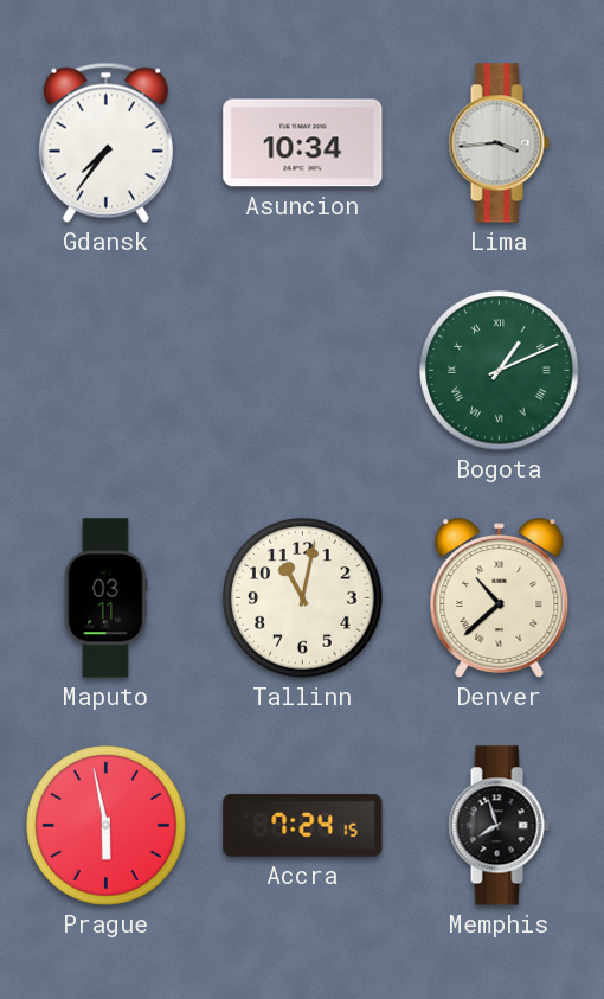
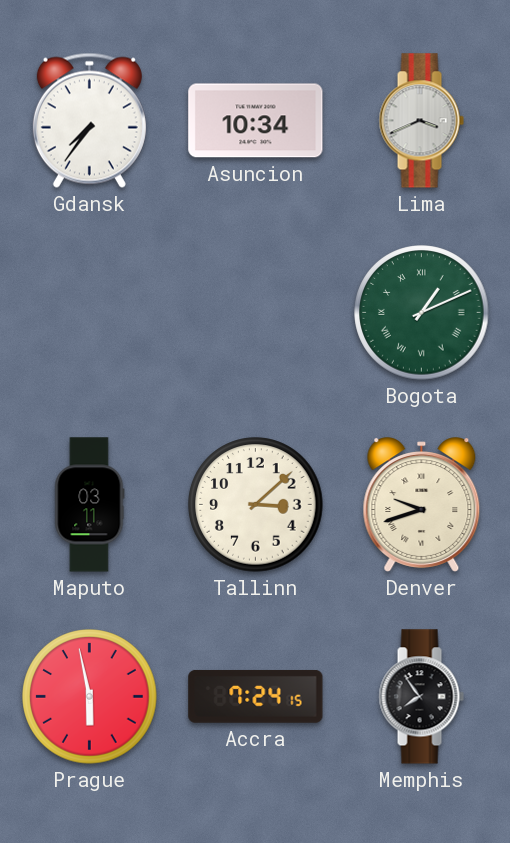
Lima: 3:44 -> 3:41 (421, 121)
Tallinn: 11:02 -> 3:08 (256, 505)
Denver: 10:38 -> 9:42 (422, 505)
Memphis: 7:57 -> 7:54 (421, 697)
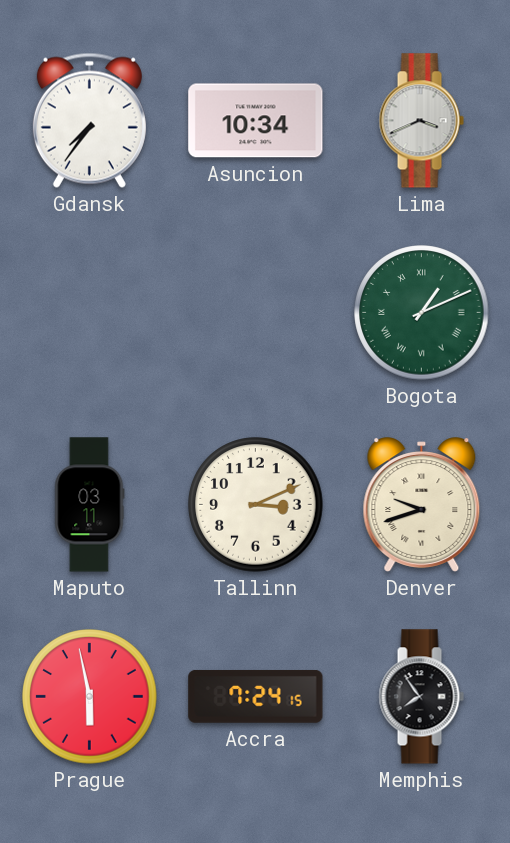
Tallinn: 3:08 -> 3:11 (256, 505)
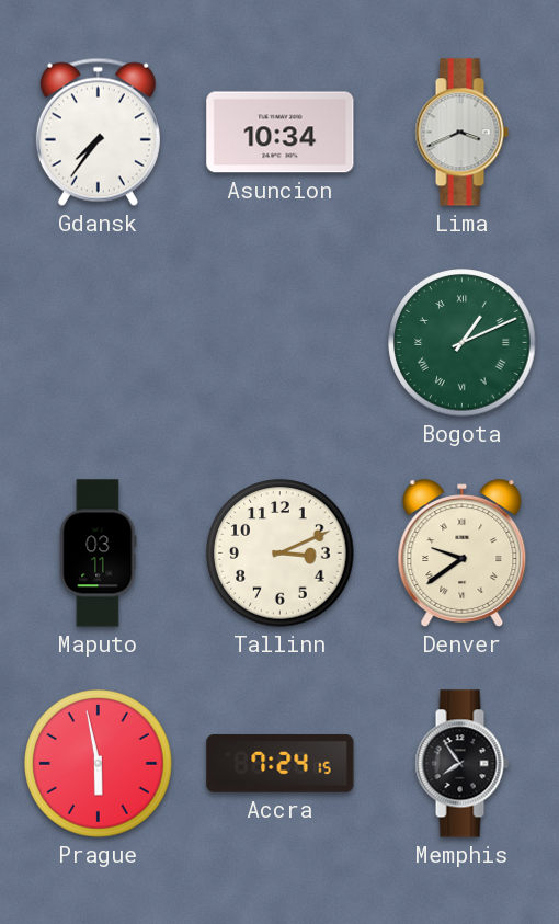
Denver: 9:42 -> 9:39 (463, 554)
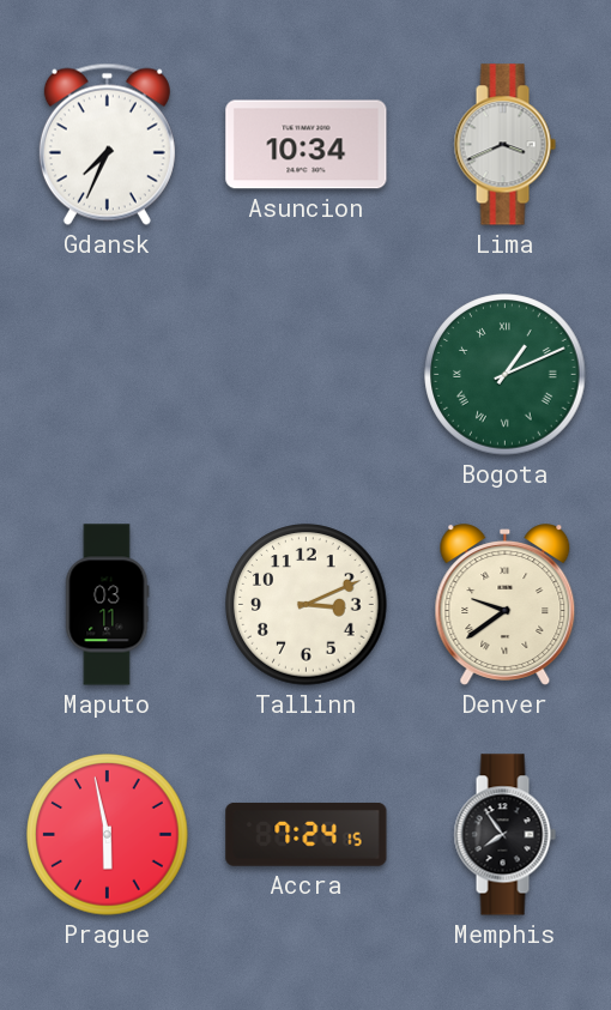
Gdansk: 7:36 -> 7:34 (107, 144)
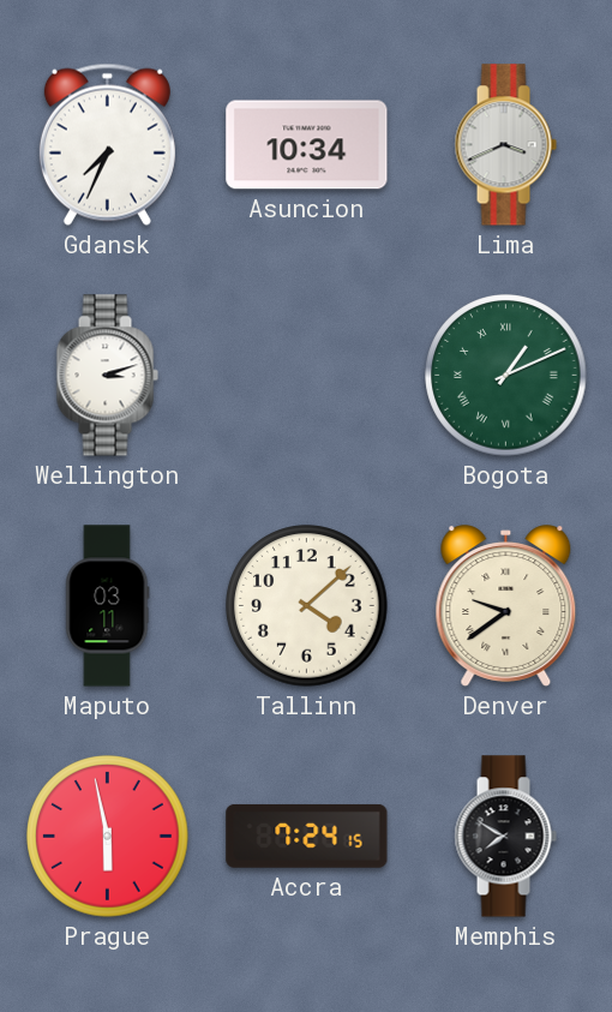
Wellington: none -> 3:12 (107, 376)
Tallinn: 3:11 -> 4:08 (307, 606)
Memphis: 7:54 -> 7:50 (505, 837)
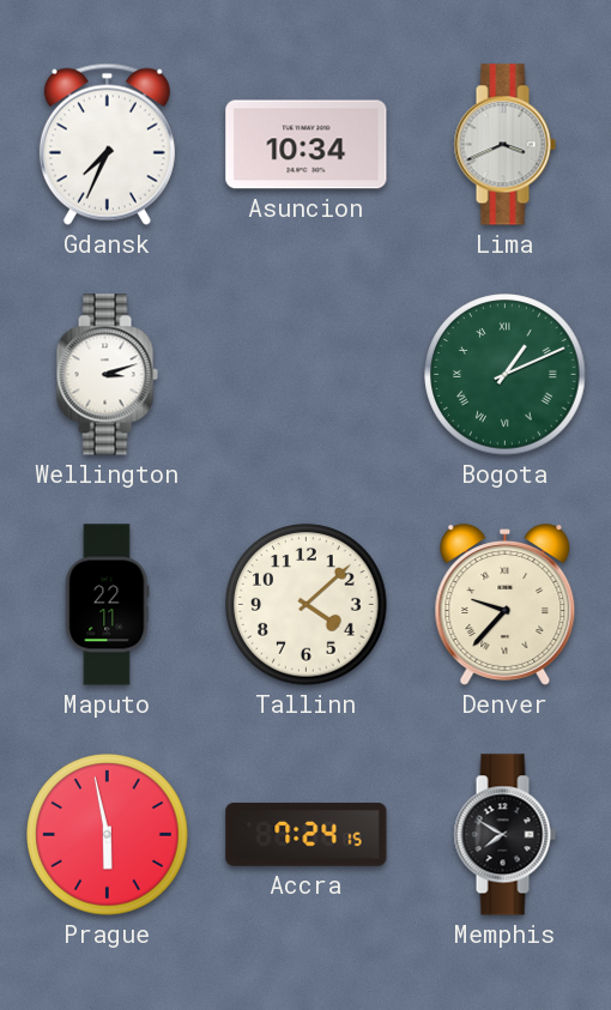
Maputo: 03:11 -> 22:11 (108, 605)
Denver: 9:39 -> 9:37 (506, 605)
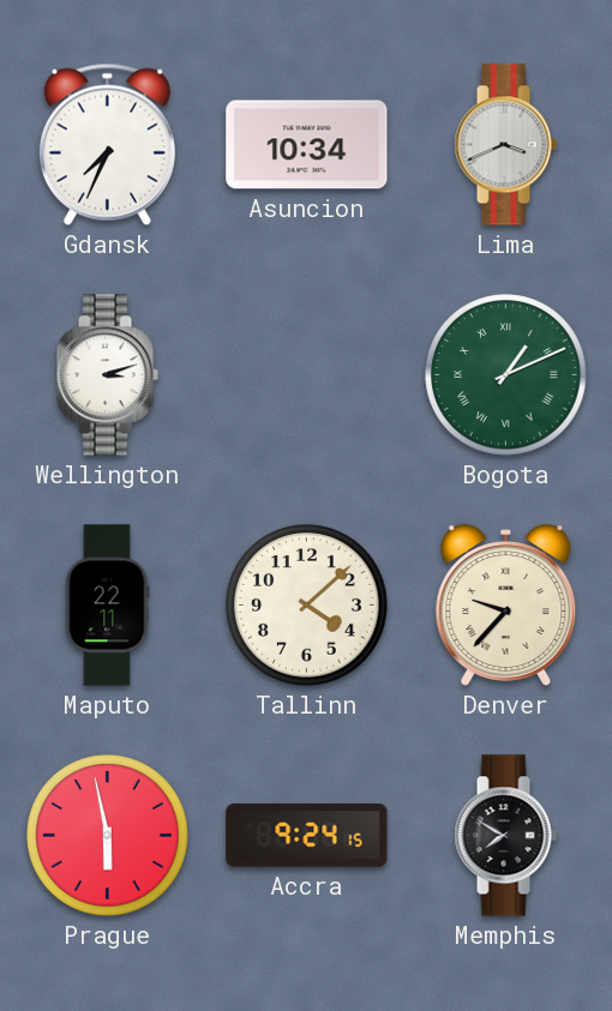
Accra: 7:24 -> 9:24 (307, 835)
